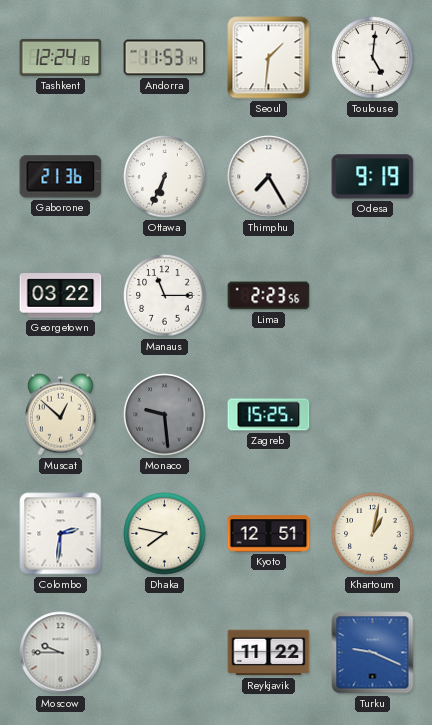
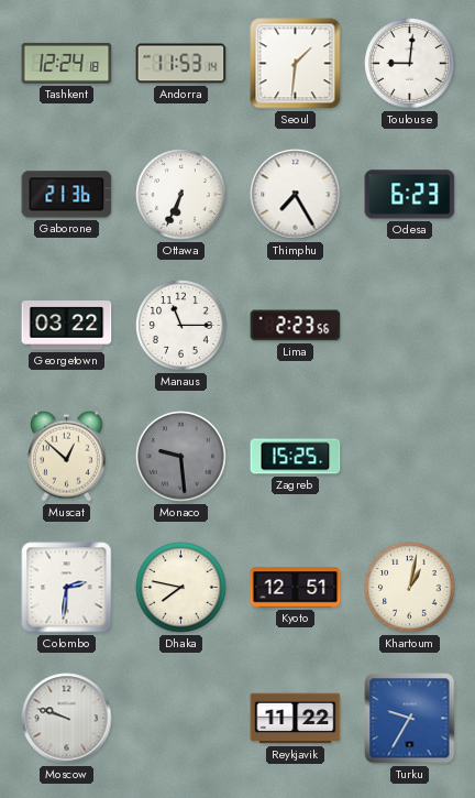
Toulouse: 5:01 -> 9:01 (410, 64)
Odesa: 9:19 -> 6:23 (410, 195)
Moscow: 9:45 -> 9:48 (67, 719)
Turku: 9:19 -> 9:35 (410, 719)
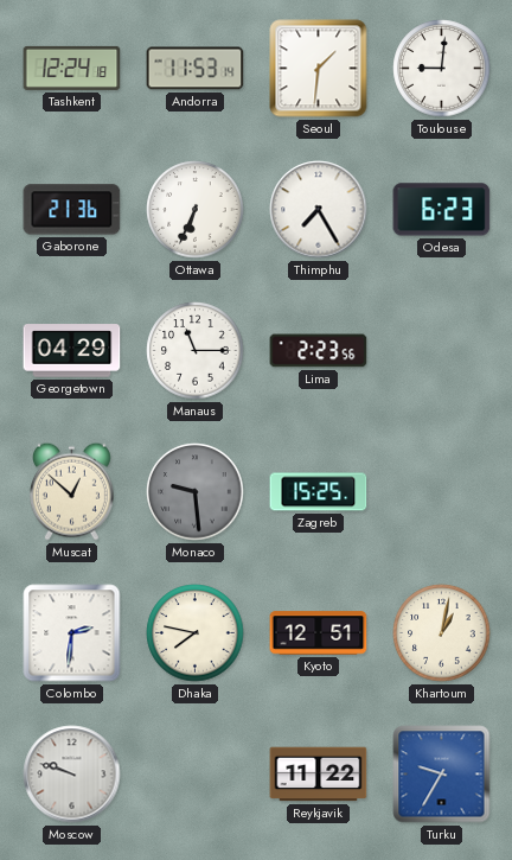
Georgetown: 03:22 -> 04:29 (72, 351)
